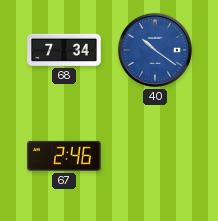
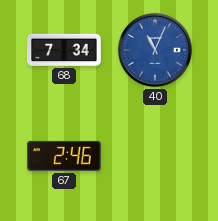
40: 10:21 -> 11:04 (155, 50)
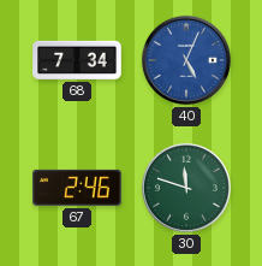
40: 11:04 -> 5:04 (186, 60)
30: none -> 11:48 (186, 188)
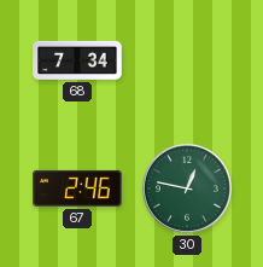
40: 5:04 -> none (186, 60)
30: 11:48 -> 12:47 (187, 188)
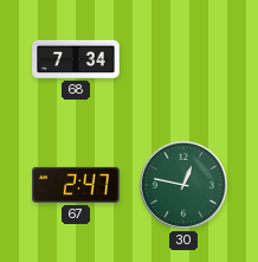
67: 2:46 -> 2:47 (76, 185)
